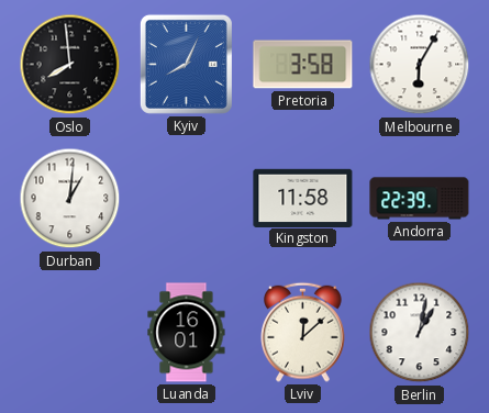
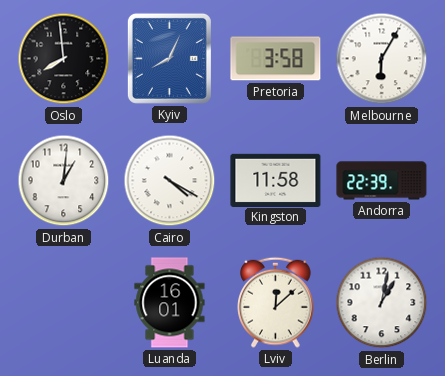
Cairo: none -> 4:20 (170, 181)
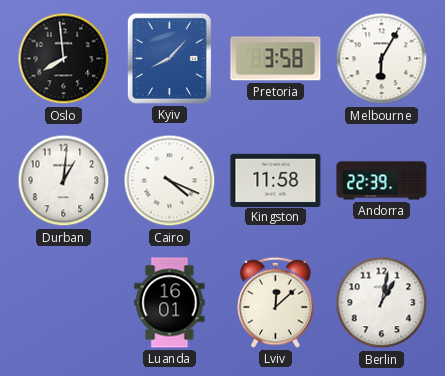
Kyiv: 8:04 -> 8:07 (169, 58)
Cairo: 4:20 -> 4:19 (170, 181)
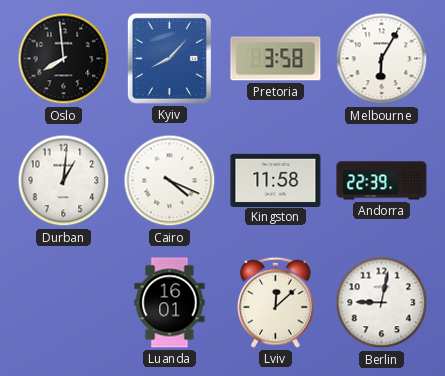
Berlin: 1:02 -> 9:02 (382, 303)
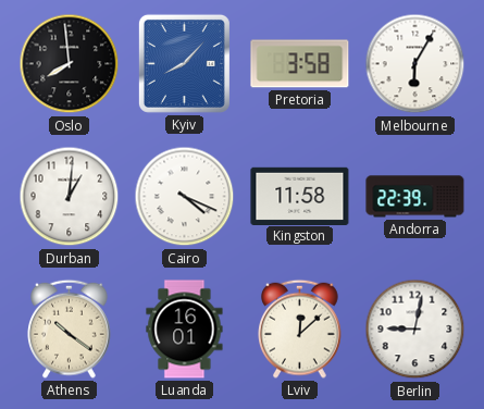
Athens: none -> 10:21 (70, 329)
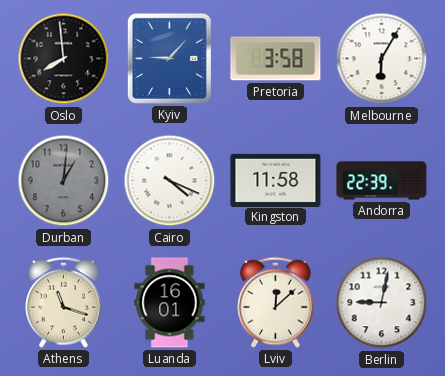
Kyiv: 8:07 -> 9:07 (169, 58)
Durban dial: white -> grey (64, 181)
Athens: 10:21 -> 11:18 (64, 302)
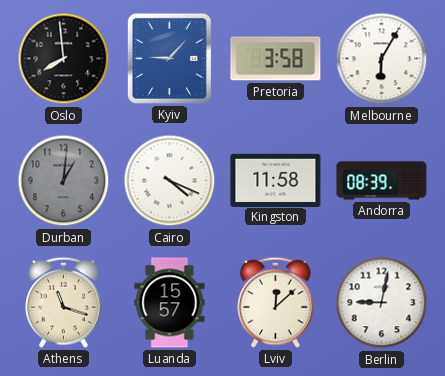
Andorra: 22:39 -> 08:39 (382, 181)
Luanda: 16:01 -> 15:57 (170, 303)
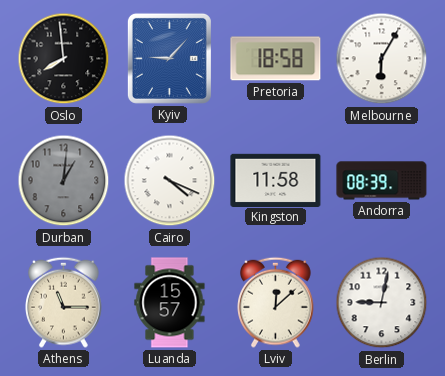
Pretoria: 3:58 -> 18:58 (276, 59)
Athens: 11:18 -> 11:15 (64, 302)
